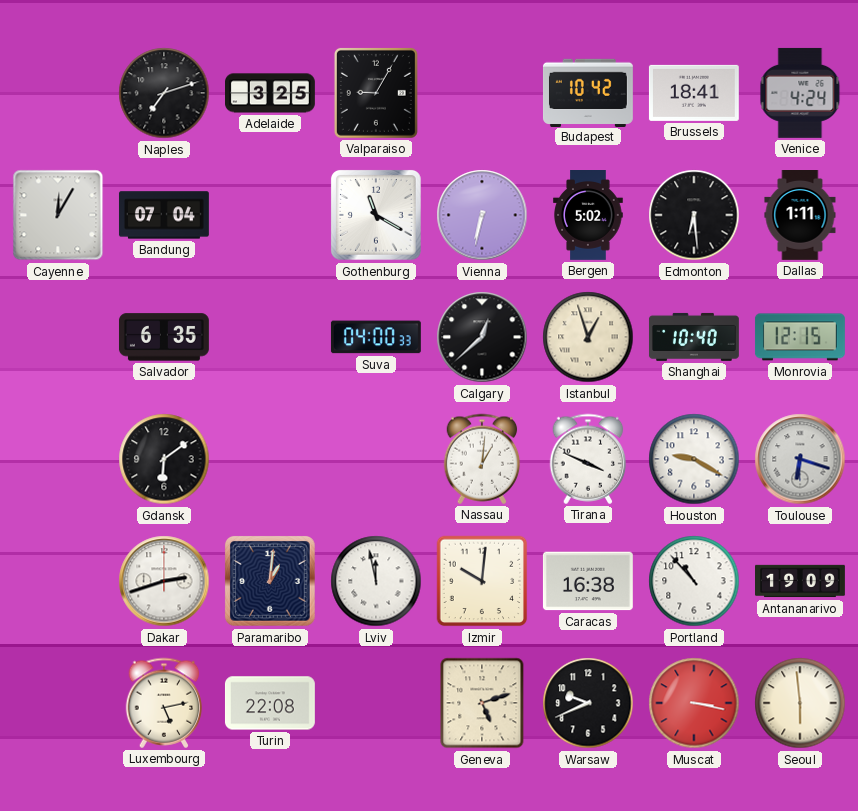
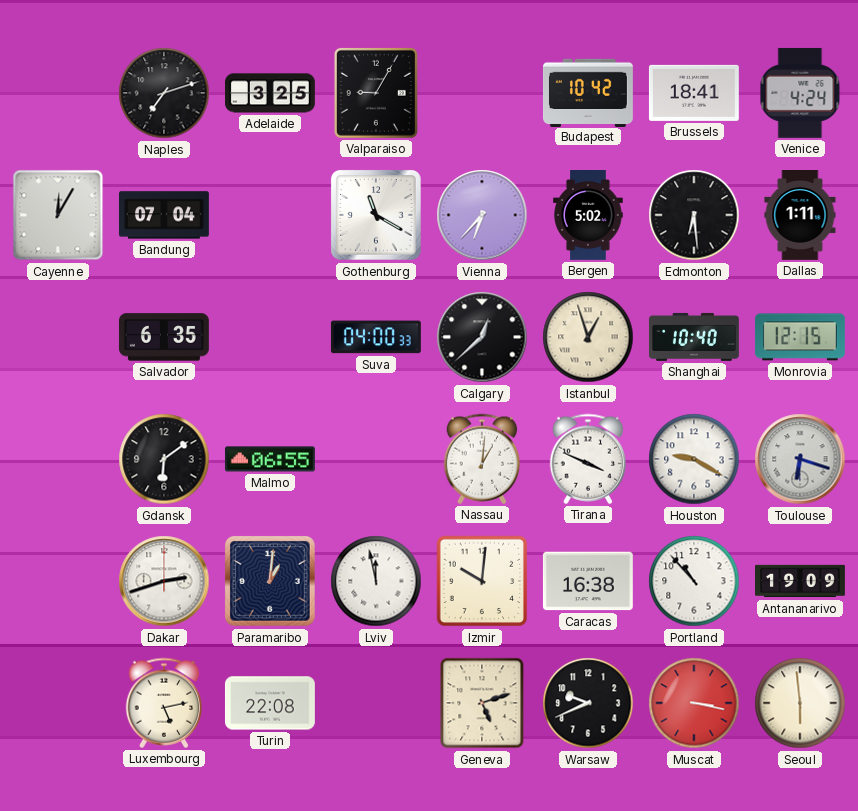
Vienna: 6:32 -> 6:37 (482, 215)
Malmo: none -> 06:55 (270, 459)
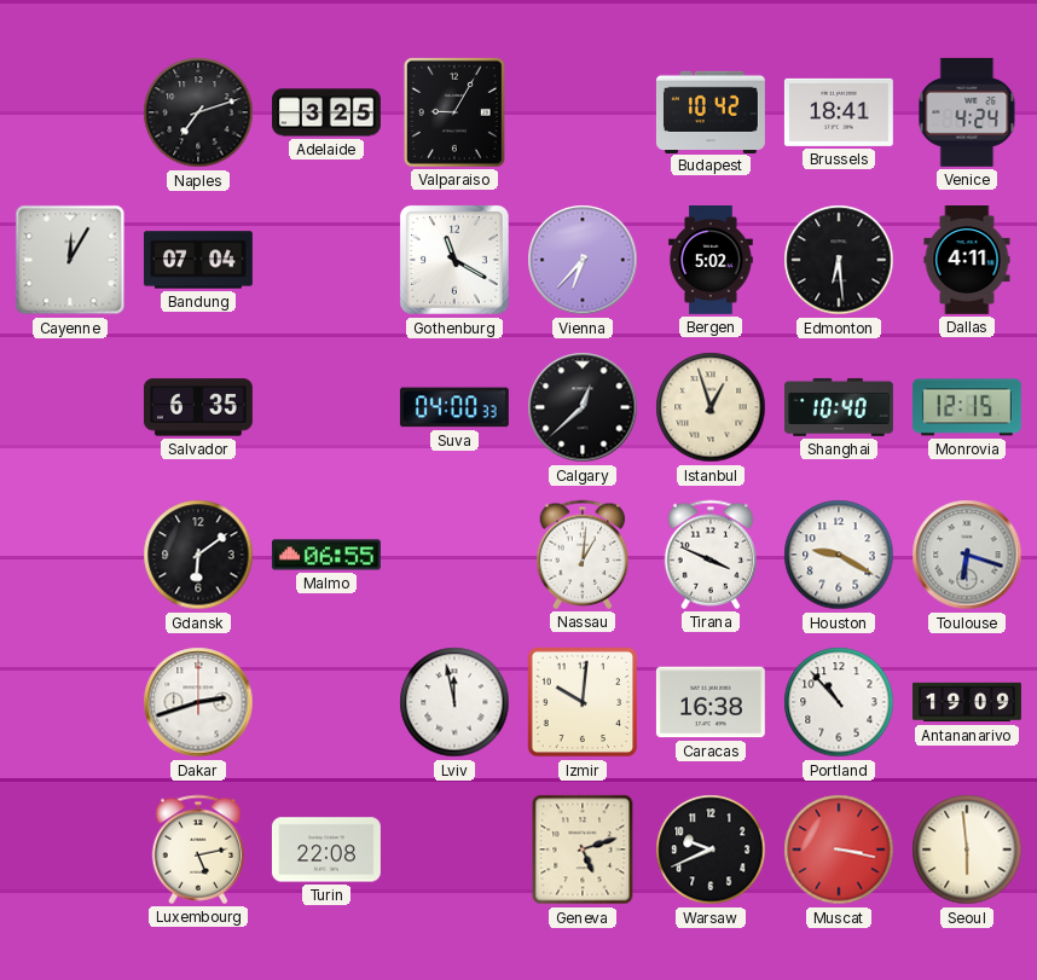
Dallas: 1:11 -> 4:11 (967, 261)
Paramaribo: 1:01 -> none (271, 582)
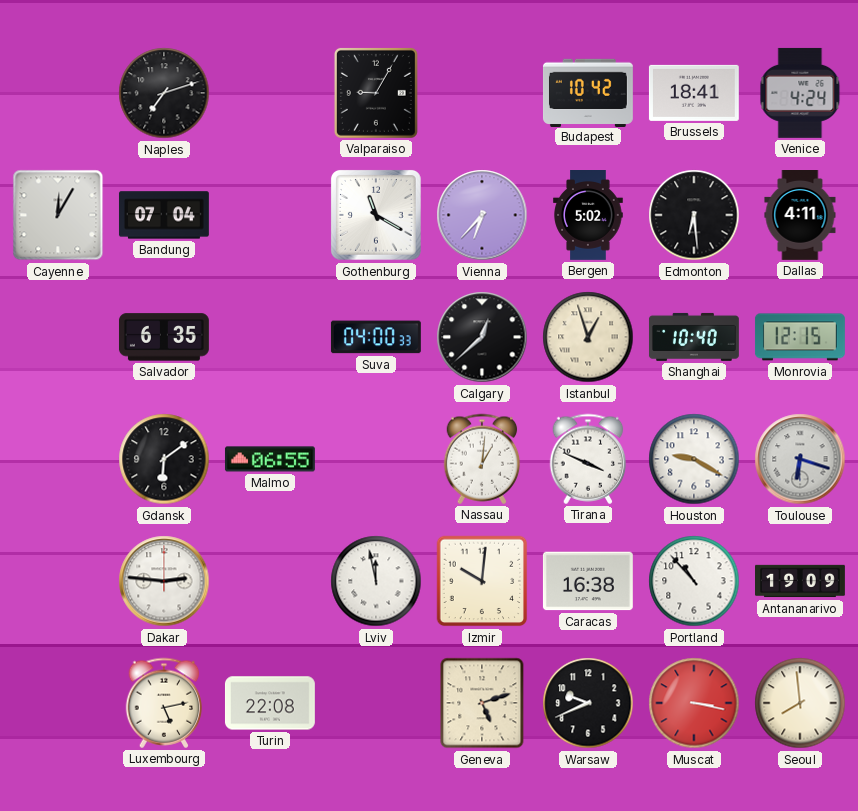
Adelaide: 3:25 -> none (328, 112)
Dakar: 2:42 -> 2:46 (164, 581)
Seoul: 5:59 -> 7:59 (800, 703)
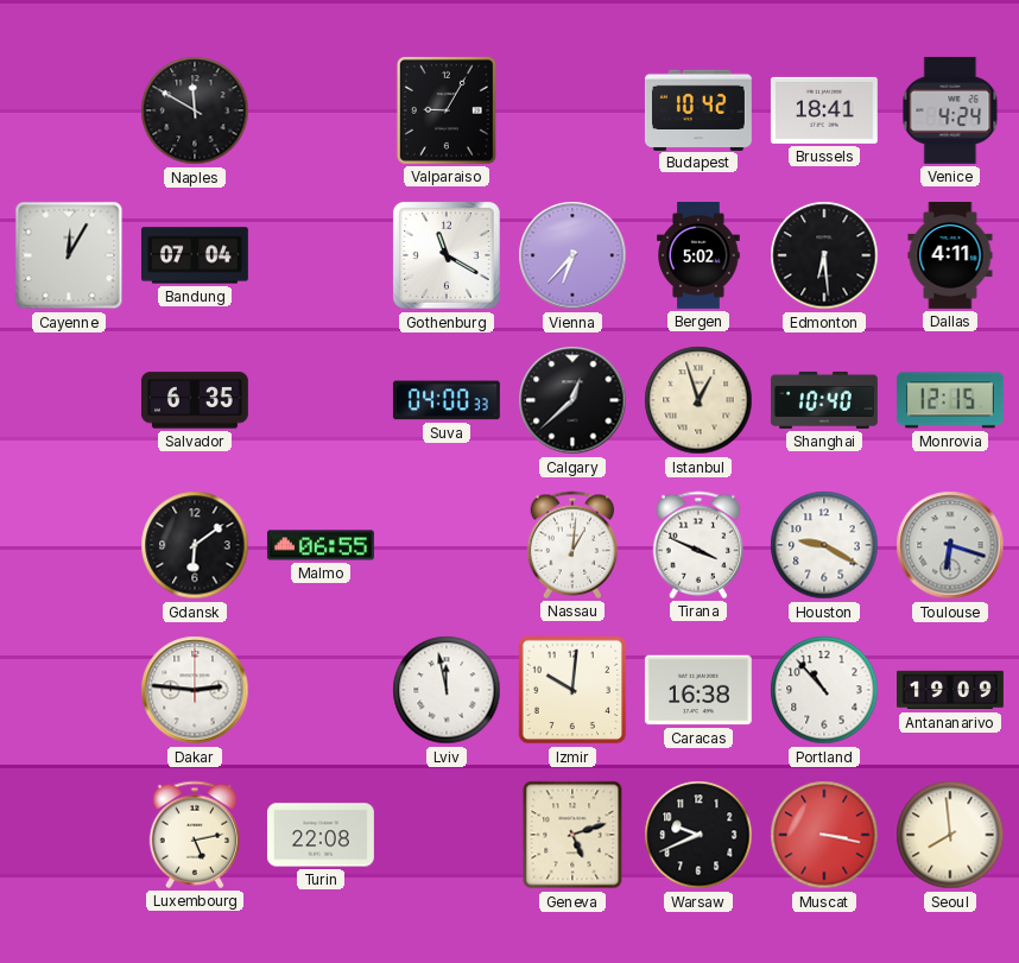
Naples: 7:12 -> 11:50 (195, 110)
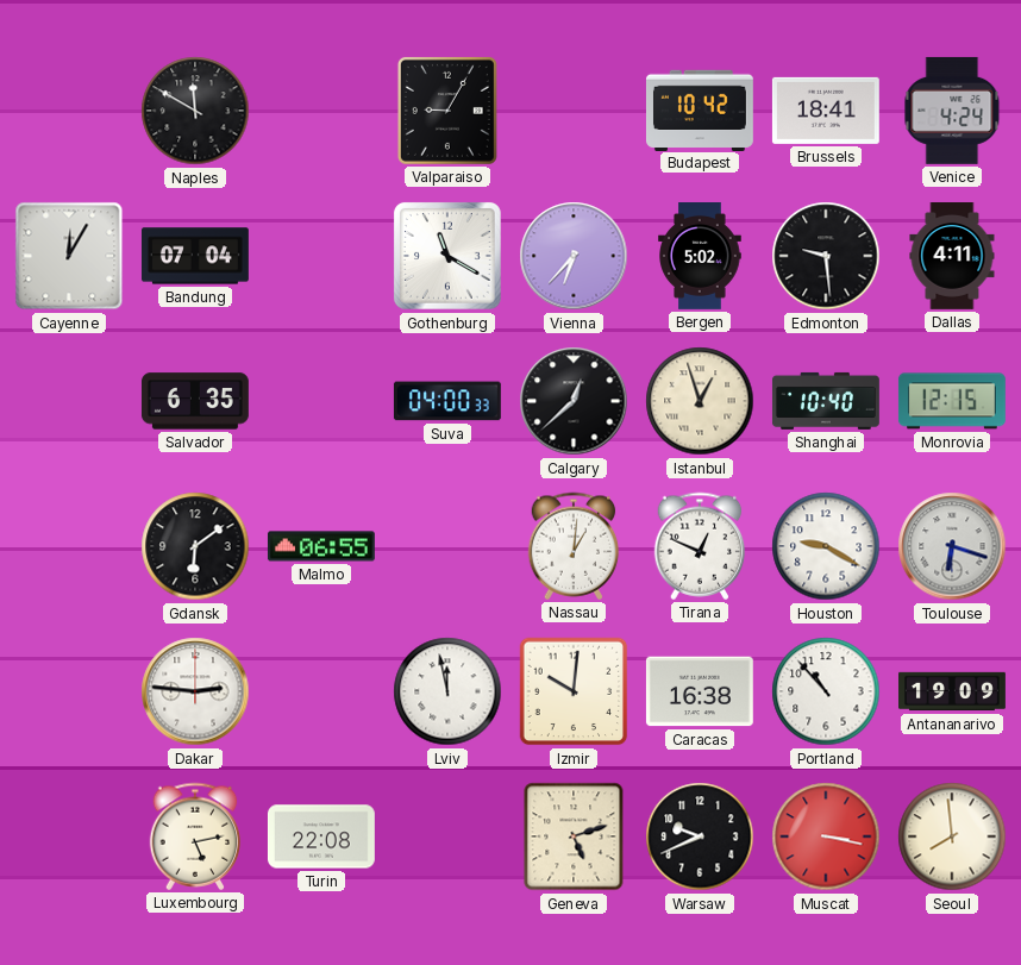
Edmonton: 6:29 -> 9:29 (826, 256)
Tirana: 3:49 -> 12:49 (700, 546)
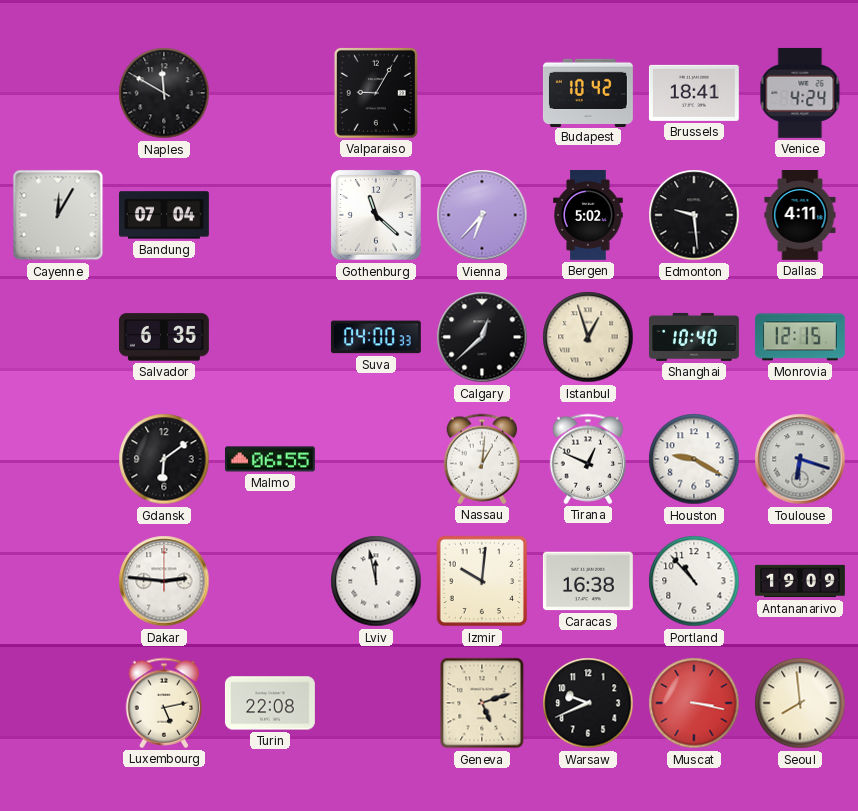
Gothenburg: 11:20 -> 11:22 (377, 216)
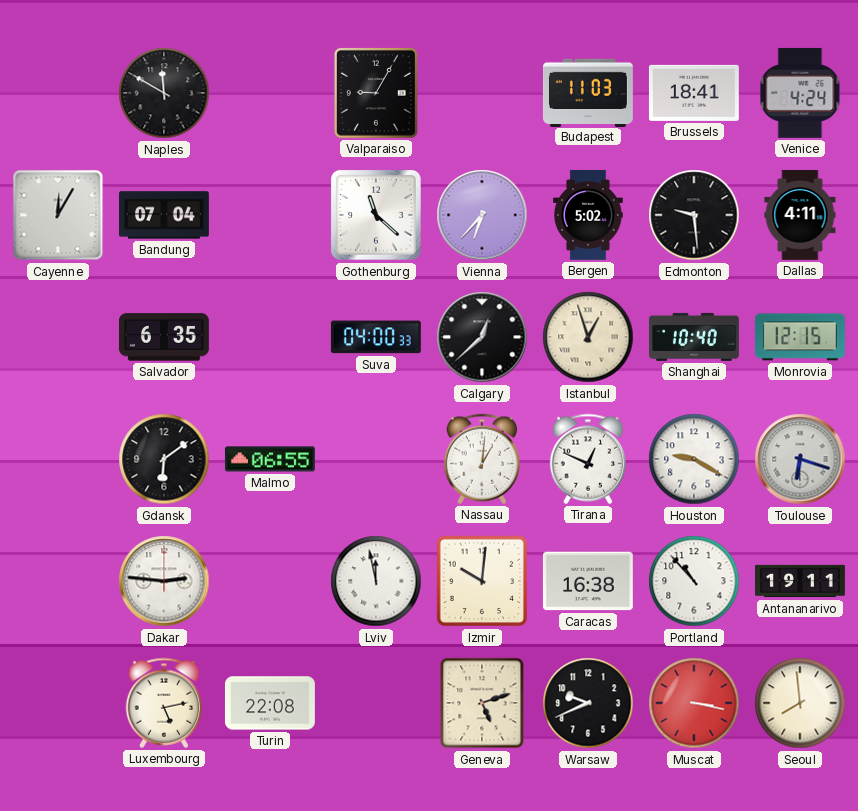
Budapest: 10:42 -> 11:03 (588, 92)
Antananarivo: 19:09 -> 19:11 (801, 581)
